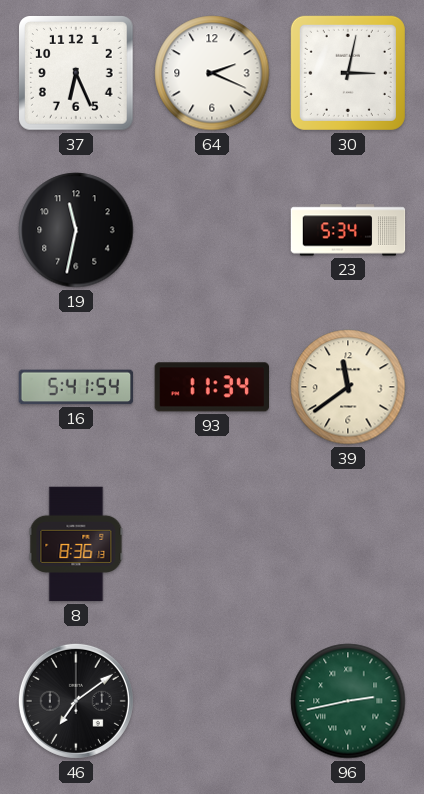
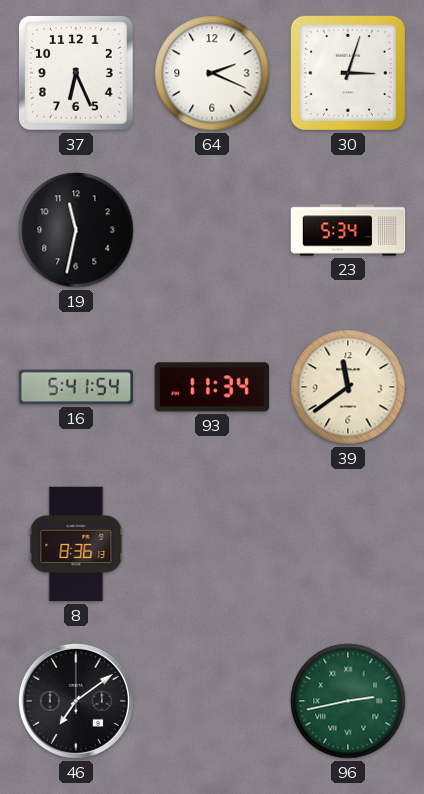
30: 3:02 -> 3:03 (348, 73)
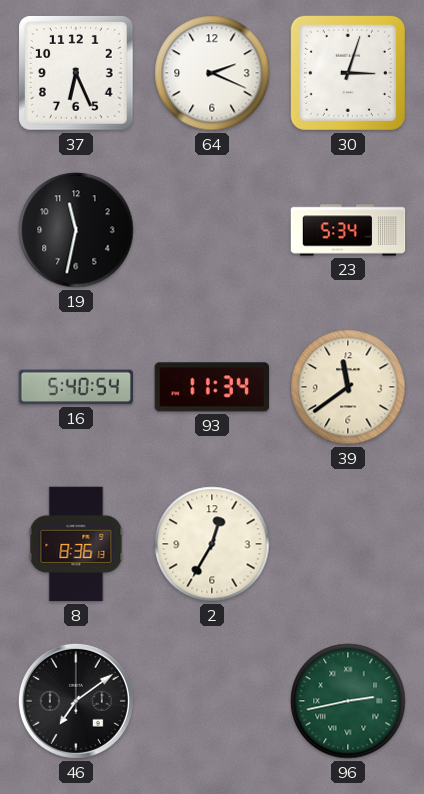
16: 5:41 -> 5:40 (76, 387)
2: none -> 12:35 (212, 544)
